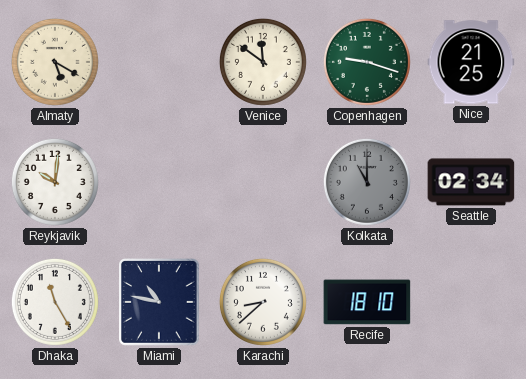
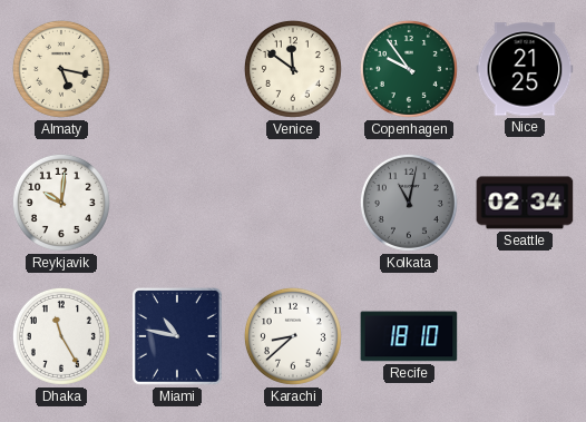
Almaty: 5:20 -> 5:17 (61, 69)
Copenhagen: 9:18 -> 9:54 (409, 69)
Kolkata: 11:00 -> 11:02 (409, 203)
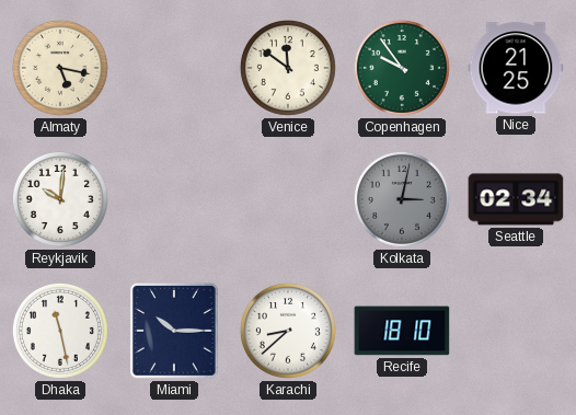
Kolkata: 11:02 -> 3:02 (402, 199)
Dhaka: 11:25 -> 11:28 (60, 331)
Miami: 10:47 -> 10:15 (175, 332)
